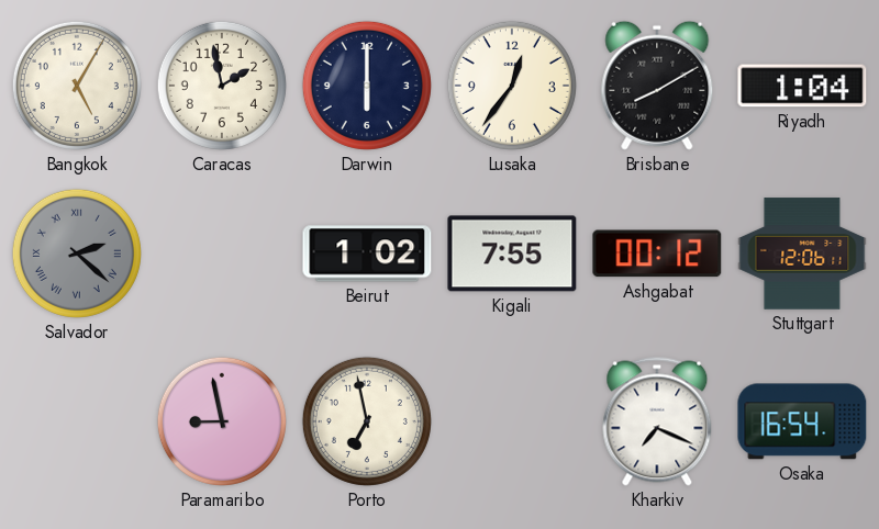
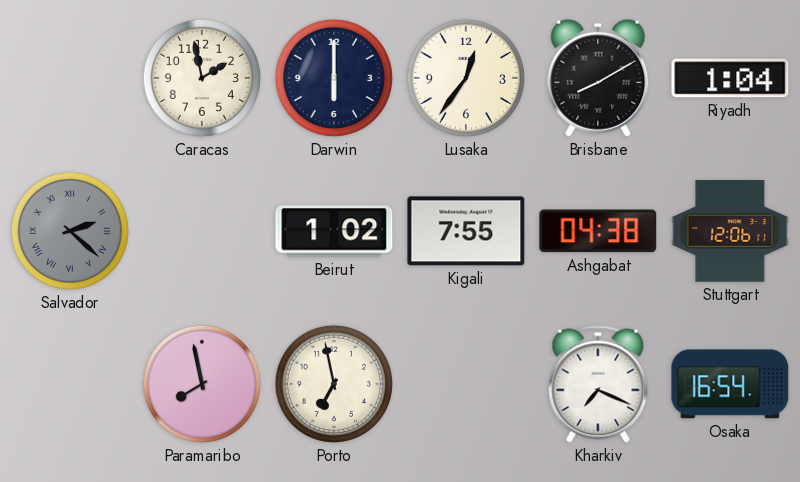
Bangkok: 5:05 -> none (77, 86)
Ashgabat: 00:12 -> 04:38 (598, 231)
Paramaribo: 8:58 -> 7:58 (202, 384)
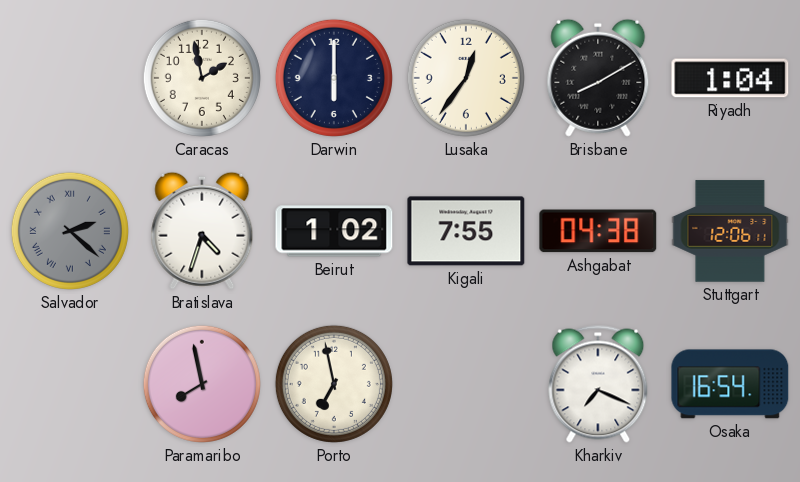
Bratislava: none -> 4:33 (202, 231)
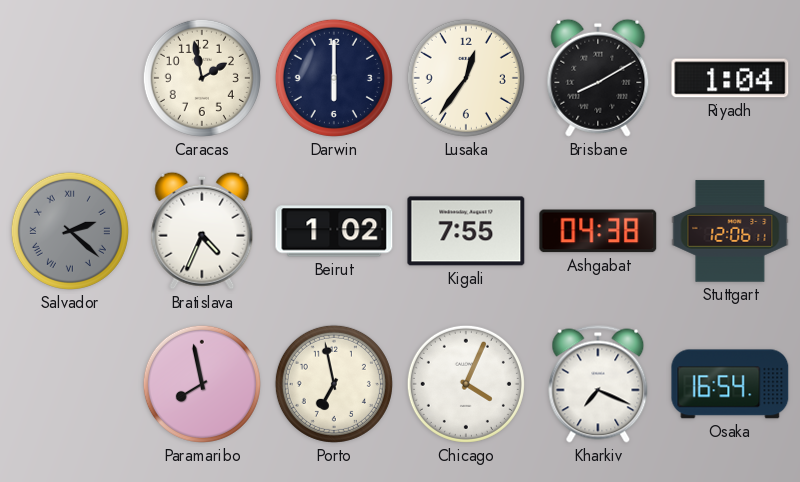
Bratislava: 4:33 -> 4:34 (202, 231)
Chicago: none -> 4:04 (466, 384)
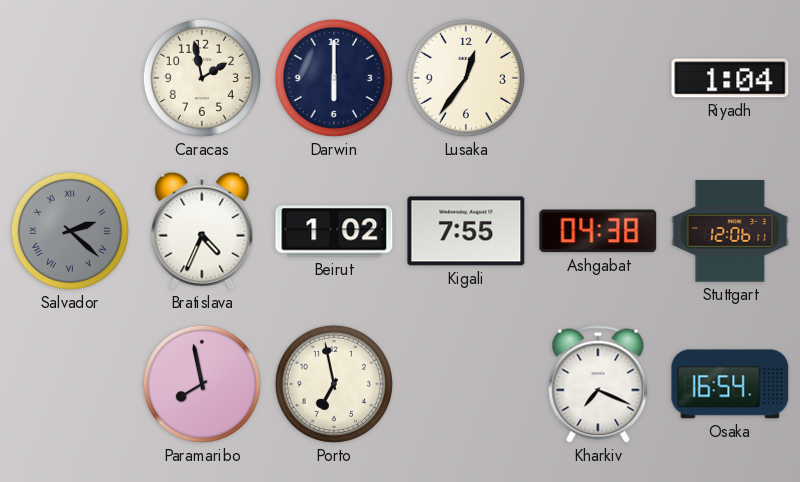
Brisbane: 8:10 -> none (598, 78)
Chicago: 4:04 -> none (466, 384)
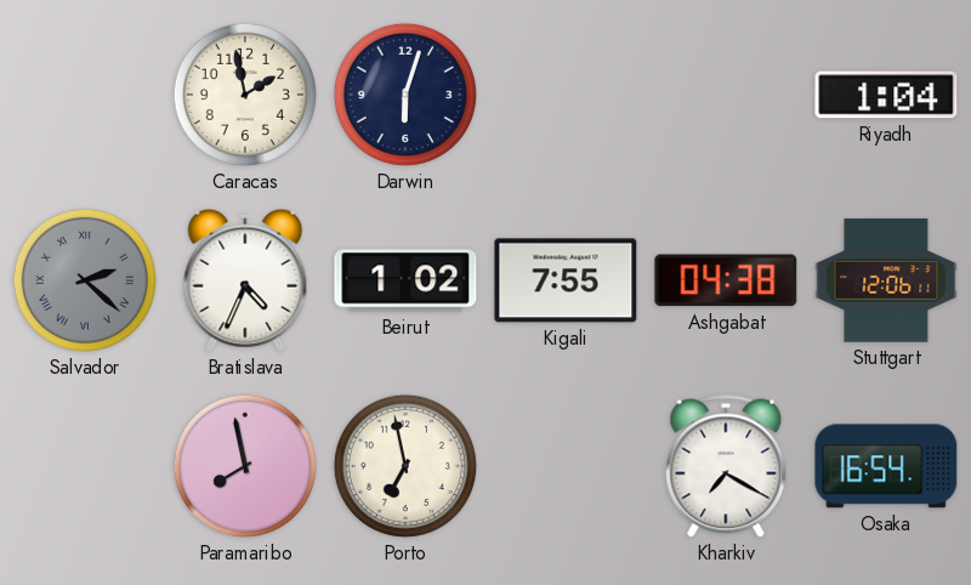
Darwin: 6:00 -> 6:03 (405, 95)
Lusaka: 12:36 -> none (466, 78)
Kharkiv: 7:19 -> 7:20 (726, 466)
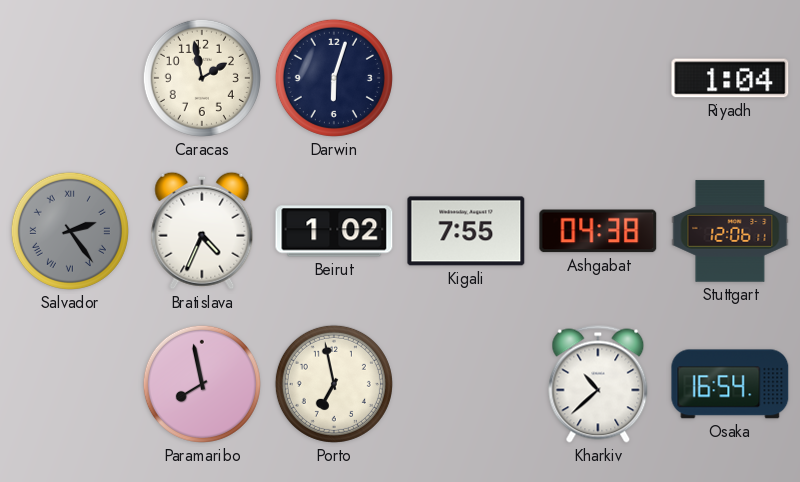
Salvador: 2:22 -> 2:24 (70, 231)
Kharkiv: 7:20 -> 10:38 (598, 384)
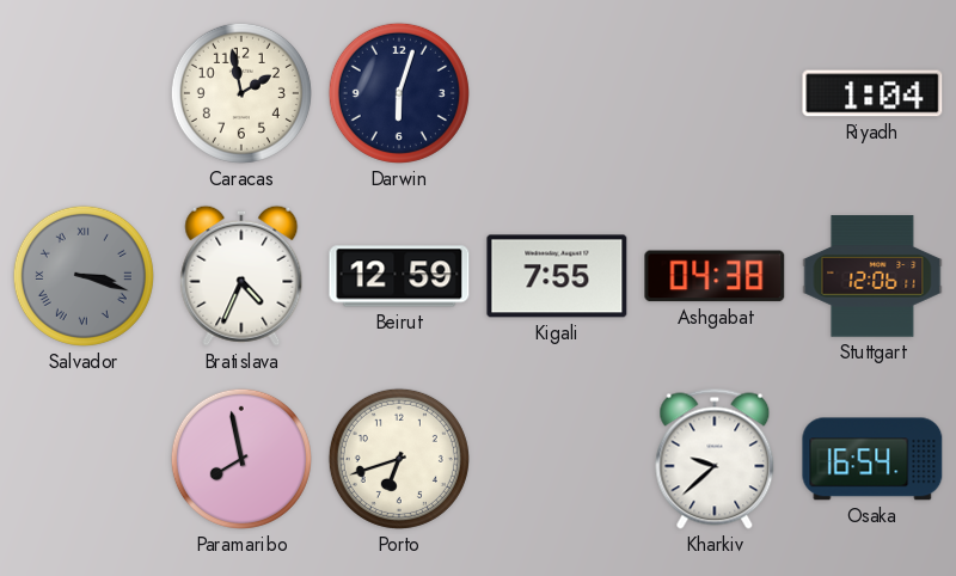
Salvador: 2:24 -> 3:18 (84, 276)
Beirut: 1:02 -> 12:59 (399, 276)
Porto: 6:58 -> 6:42 (399, 459)
Kharkiv: 10:38 -> 9:38 (715, 459)
